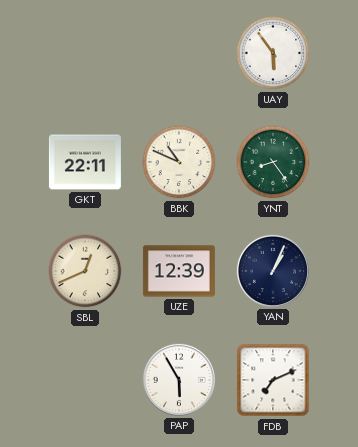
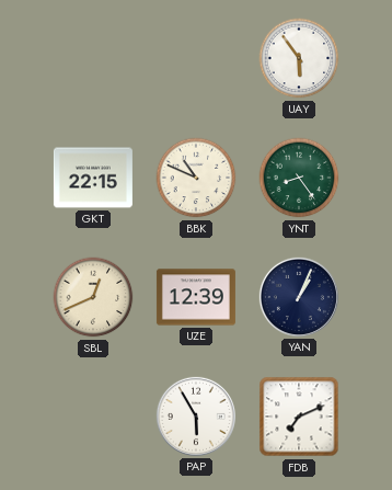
GKT: 22:11 -> 22:15 (93, 178)
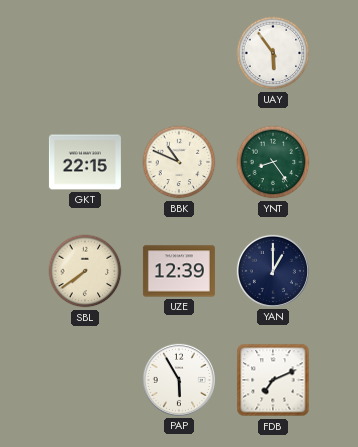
SBL: 12:41 -> 7:39 (85, 271)
YAN: 1:04 -> 1:00 (273, 271)
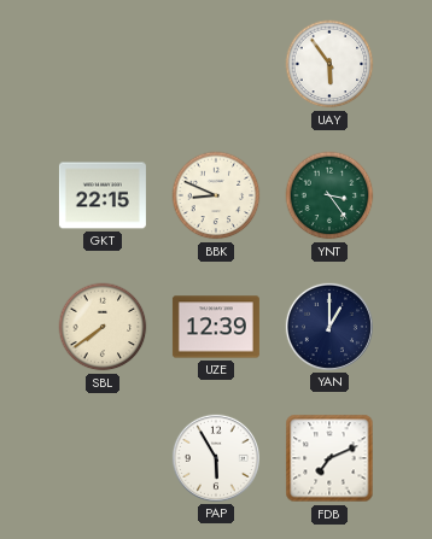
BBK: 10:49 -> 8:49 (216, 195)
YNT: 8:24 -> 3:24 (329, 195)
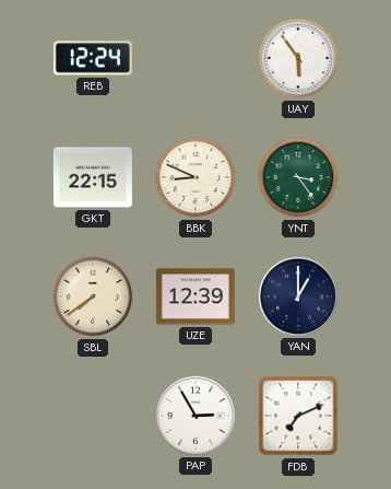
REB: none -> 12:24 (93, 58)
PAP: 5:55 -> 2:55 (195, 416)
